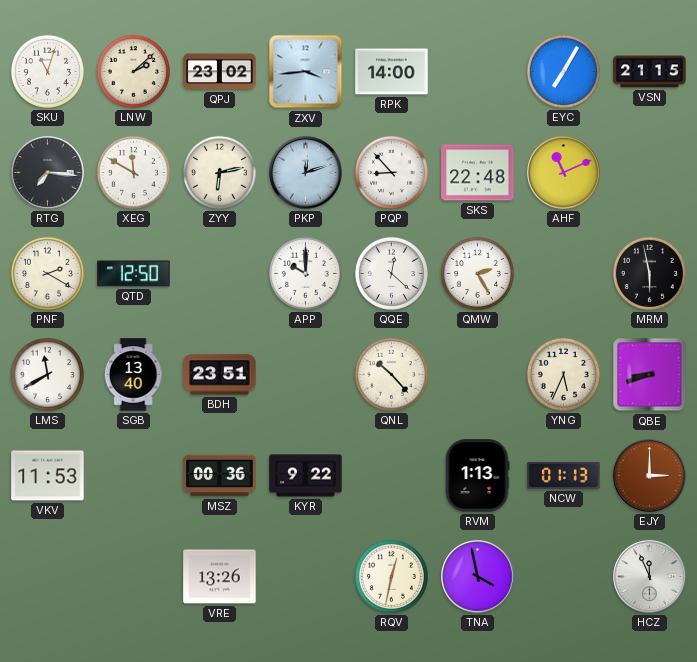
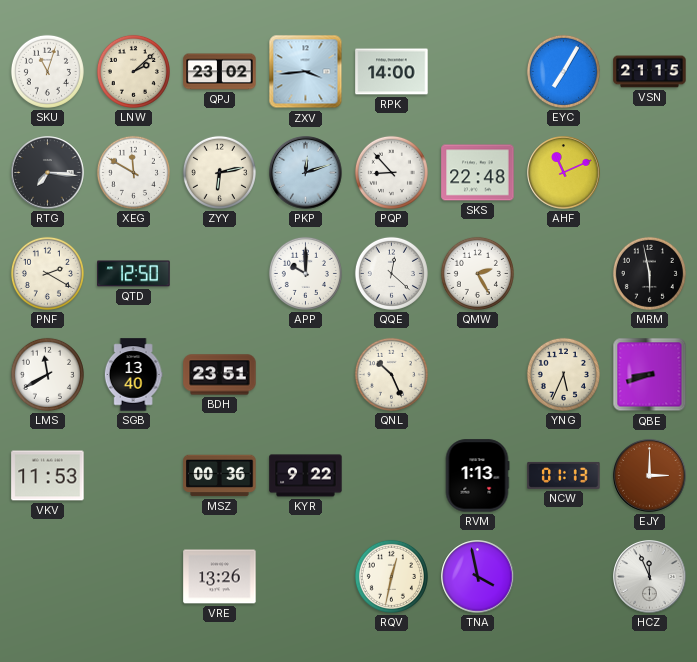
QNL: 10:23 -> 10:26 (391, 374)
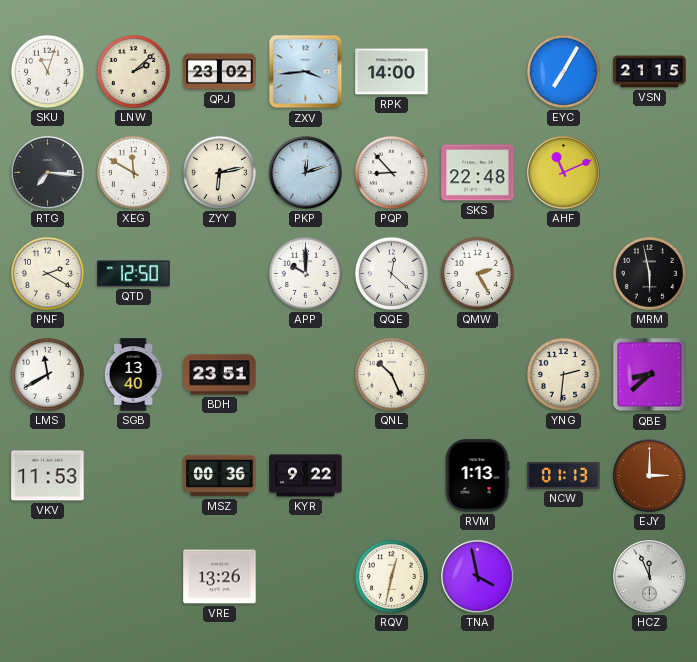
YNG: 5:34 -> 2:31 (563, 374)
QBE: 8:42 -> 8:38 (650, 375)
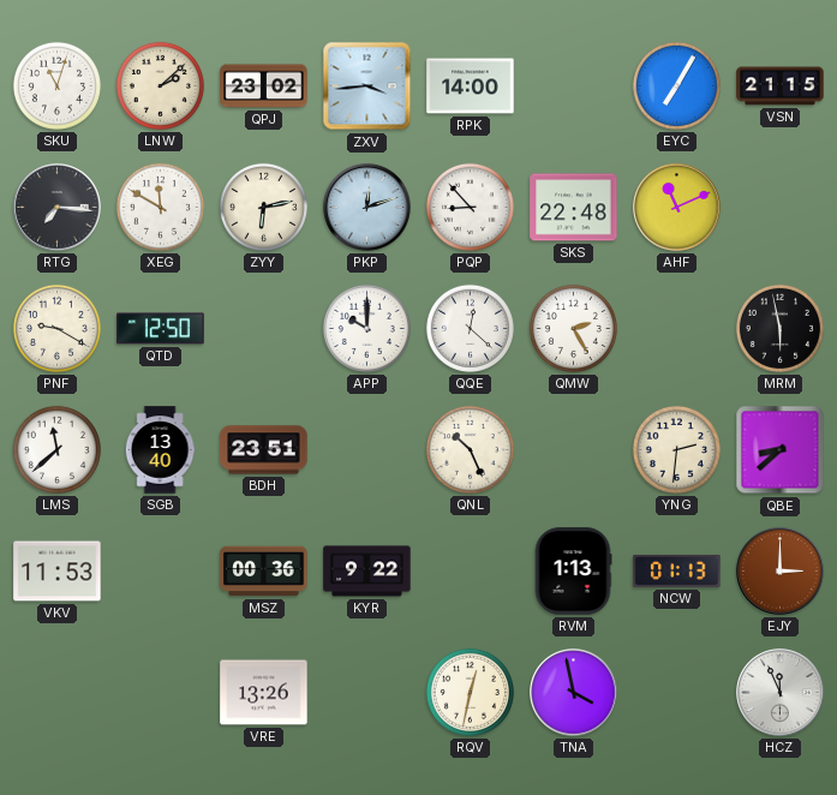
PNF: 2:20 -> 9:20 (56, 328)
LMS: 11:40 -> 11:38 (56, 449)
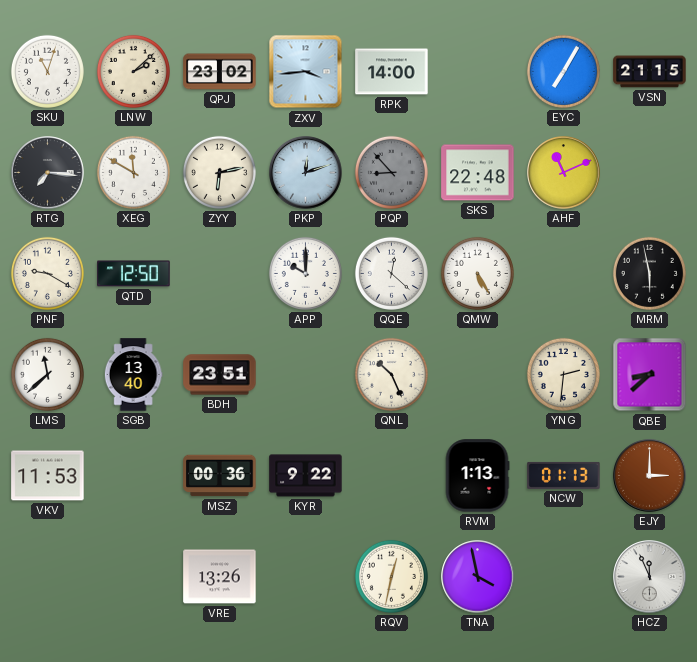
PQP dial: white -> grey (391, 172)
QMW: 2:25 -> 5:25 (477, 273)
